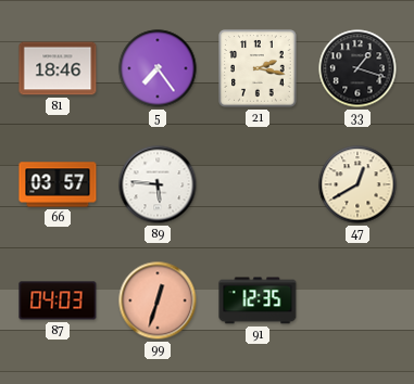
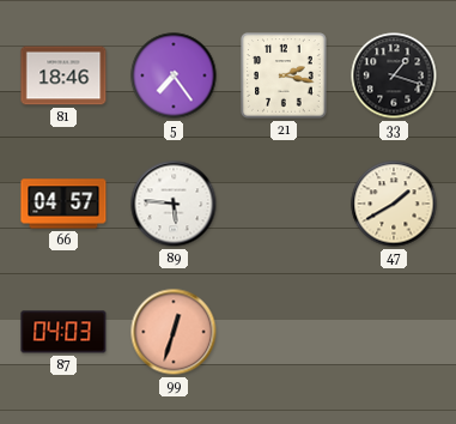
66: 03:57 -> 04:57 (63, 204)
47: 12:40 -> 1:40 (394, 204)
91: 12:35 -> none (258, 300)
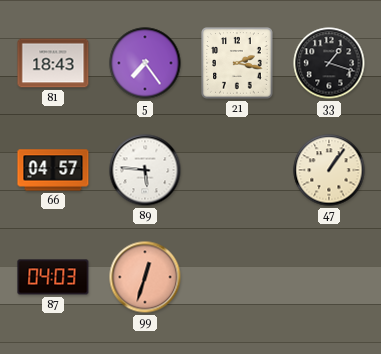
81: 18:46 -> 18:43 (53, 63)
47: 1:40 -> 1:06 (329, 170)
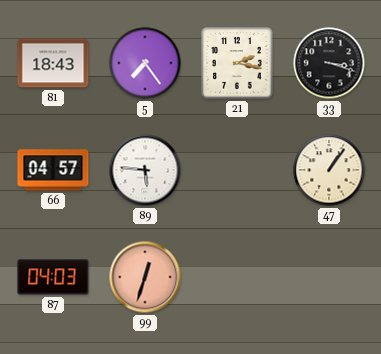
33: 1:18 -> 3:18 (329, 63)
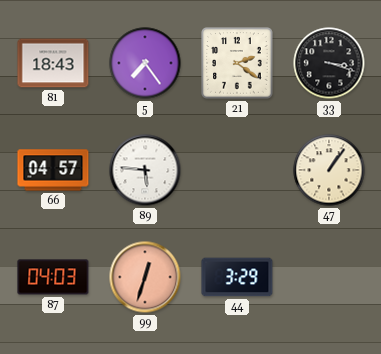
21: 2:17 -> 2:21 (237, 63)
44: none -> 3:29 (237, 277)
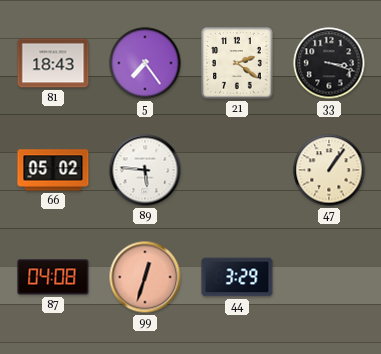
66: 04:57 -> 05:02 (53, 170)
87: 04:03 -> 04:08 (53, 277)
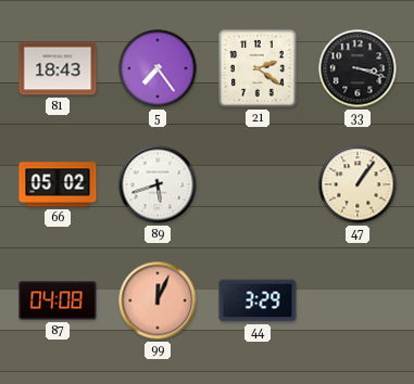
89: 5:46 -> 5:42 (158, 184)
99: 12:33 -> 12:04 (158, 300)
